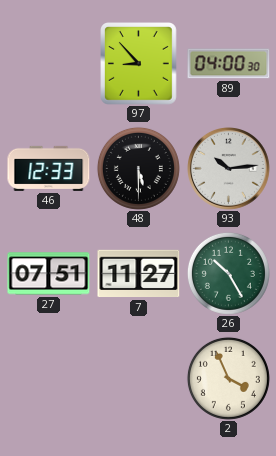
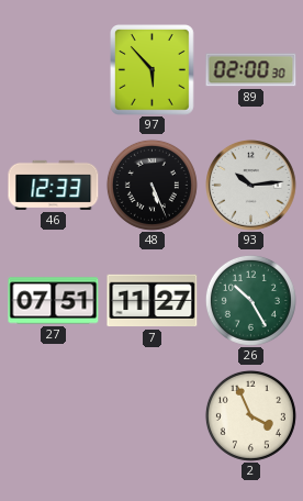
97: 8:53 -> 5:53 (153, 70)
89: 04:00 -> 02:00 (251, 70)
48: 5:30 -> 5:26 (151, 185)
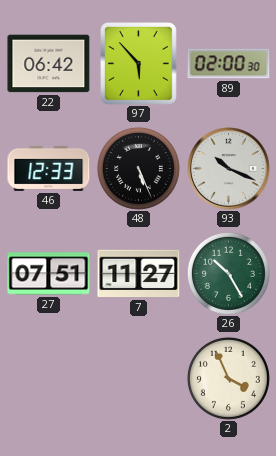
22: none -> 06:42 (49, 64)
93: 10:14 -> 10:19 (229, 169)
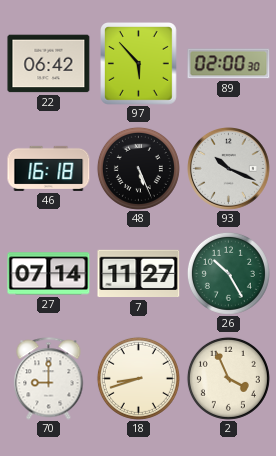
46: 12:33 -> 16:18 (49, 168)
27: 07:51 -> 07:14 (49, 274)
70: none -> 9:00 (49, 379)
18: none -> 8:42 (138, 378)
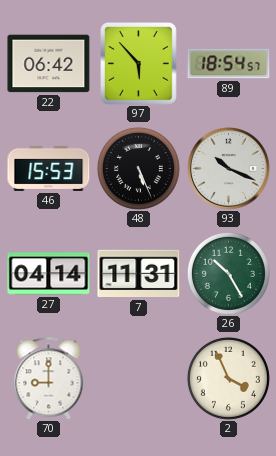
89: 02:00 -> 18:54 (229, 64)
46: 16:18 -> 15:53 (49, 168)
27: 07:14 -> 04:14 (49, 274)
7: 11:27 -> 11:31 (139, 274)
18: 8:42 -> none (138, 378)
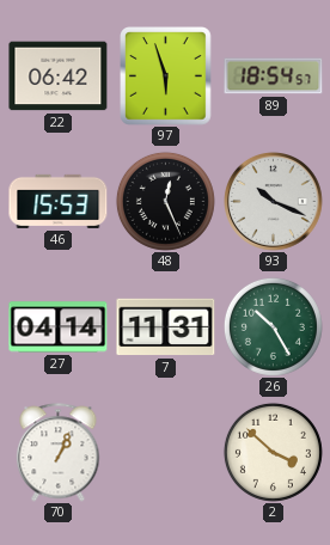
97: 5:53 -> 5:57 (166, 76)
48: 5:26 -> 12:26 (165, 201)
70: 9:00 -> 1:04 (59, 453)
2: 3:56 -> 3:52 (273, 452)
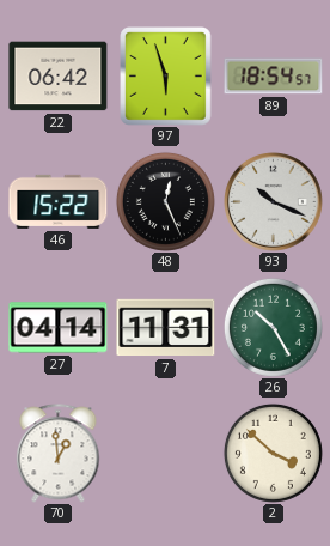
46: 15:53 -> 15:22 (59, 201)
70: 1:04 -> 12:59 (59, 454)
